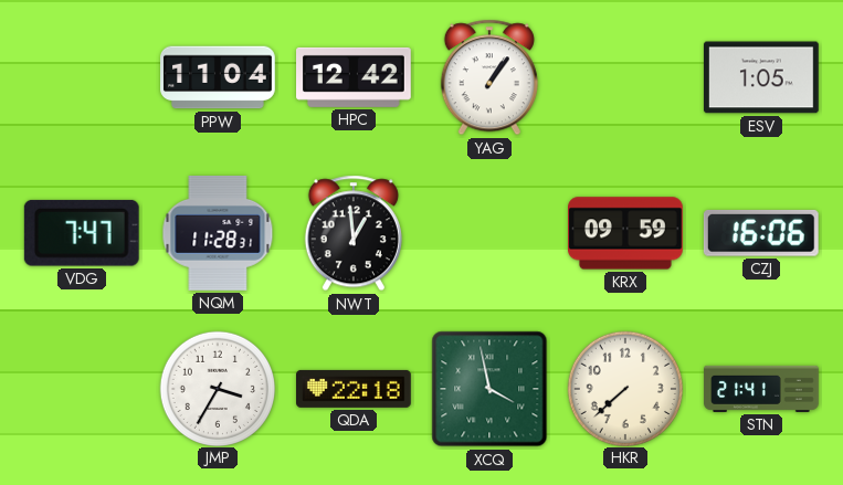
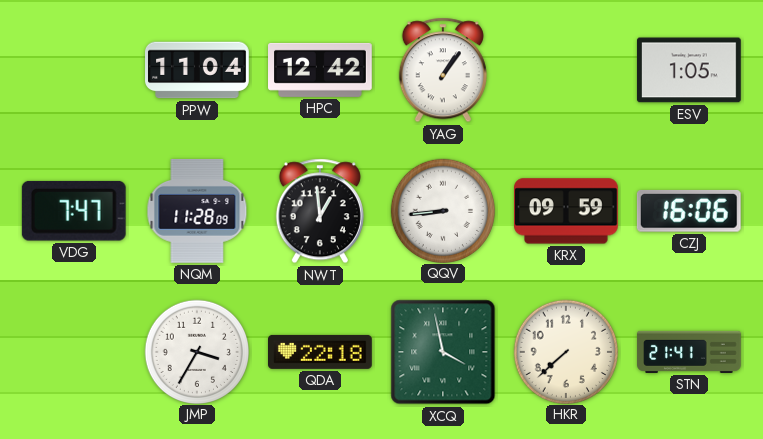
NQM: 11:28:31 -> 11:28:09 (197, 211)
QQV: none -> 8:44 (442, 210)
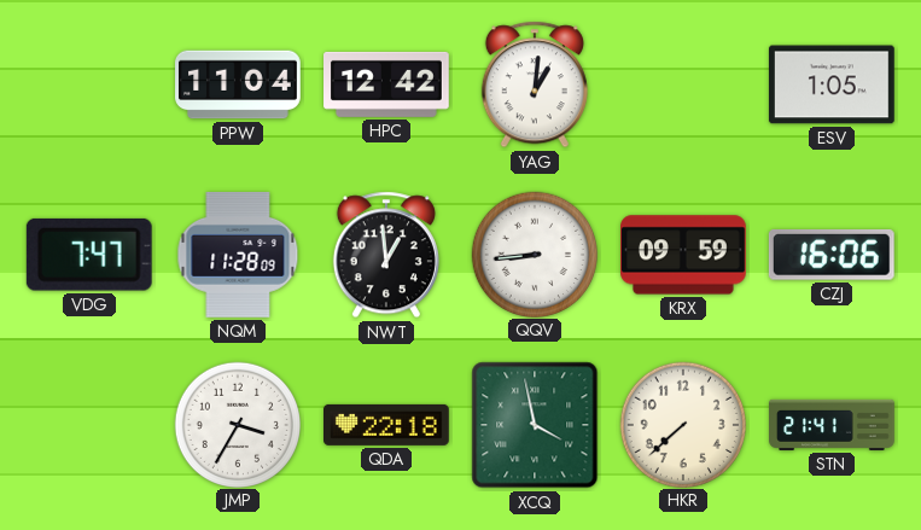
YAG: 1:06 -> 1:01 (535, 85)
